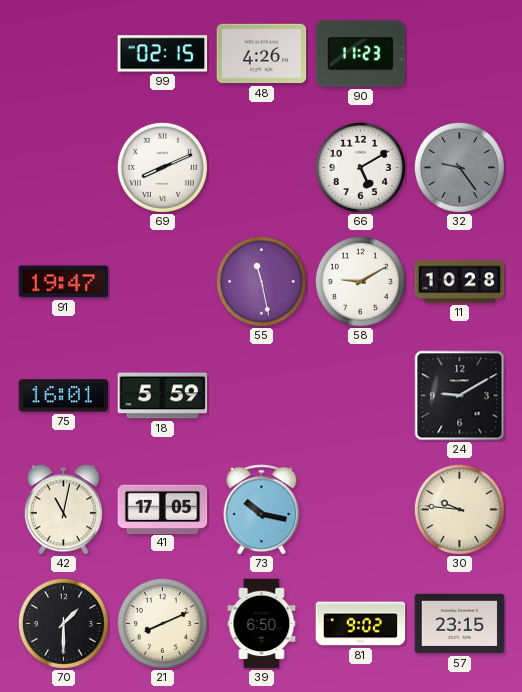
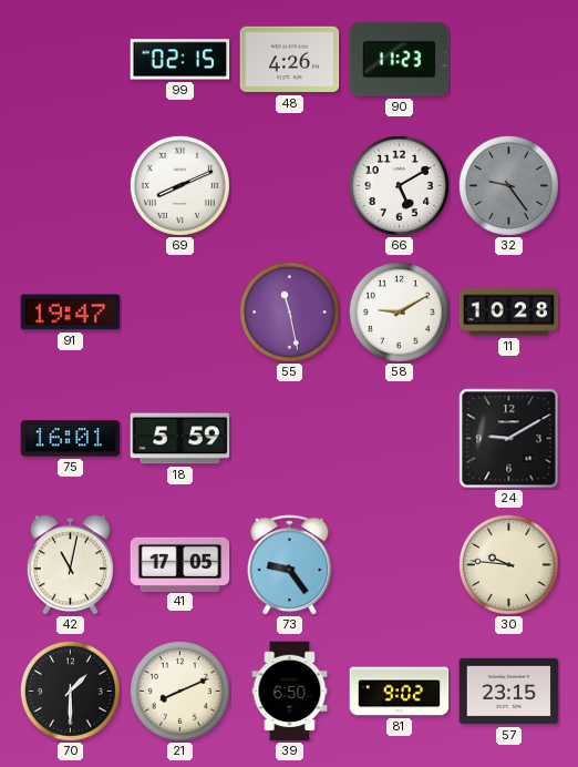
73: 10:17 -> 9:24 (290, 565)
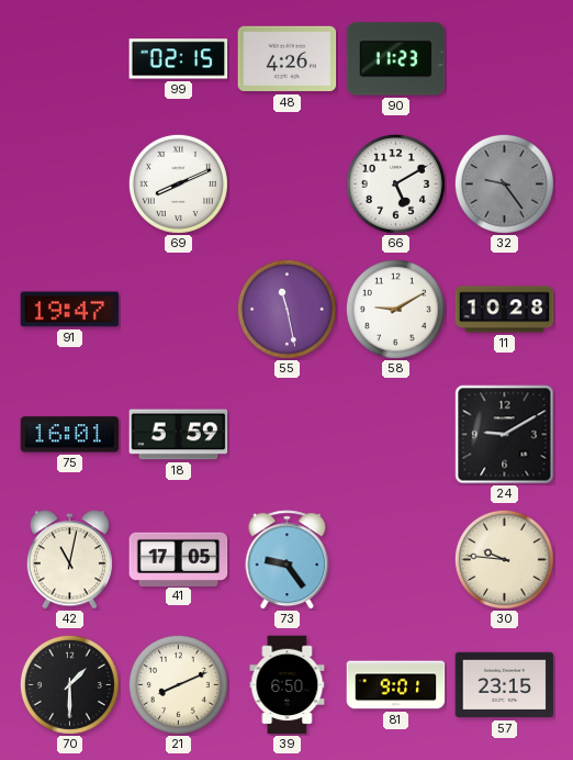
81: 9:02 -> 9:01 (396, 685)
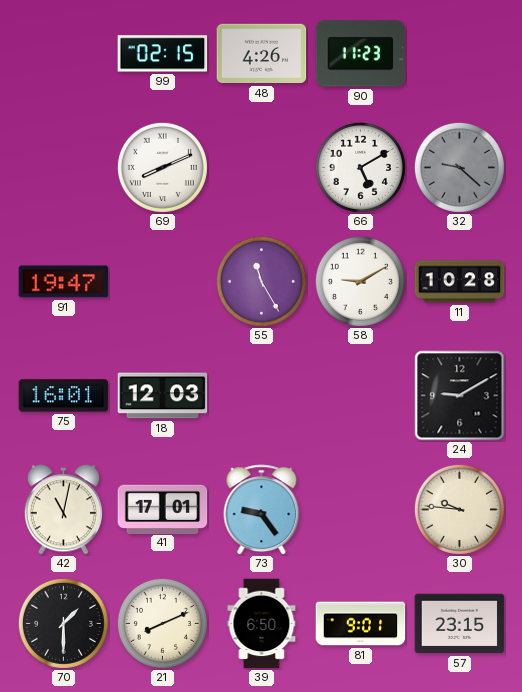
32: 9:24 -> 9:22 (459, 167)
55: 11:28 -> 11:25 (261, 281)
18: 5:59 -> 12:03 (163, 396)
41: 17:05 -> 17:01 (163, 509)
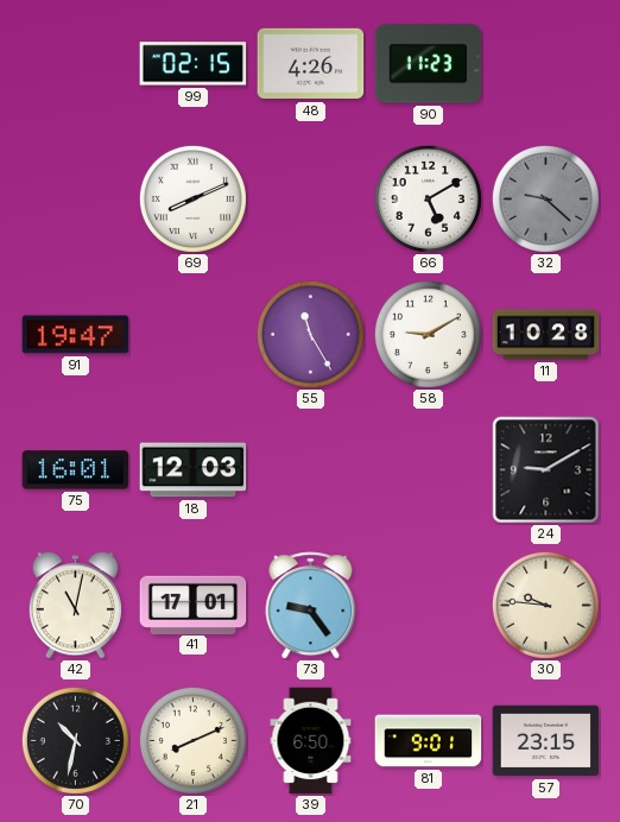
70: 1:30 -> 10:32 (75, 740)
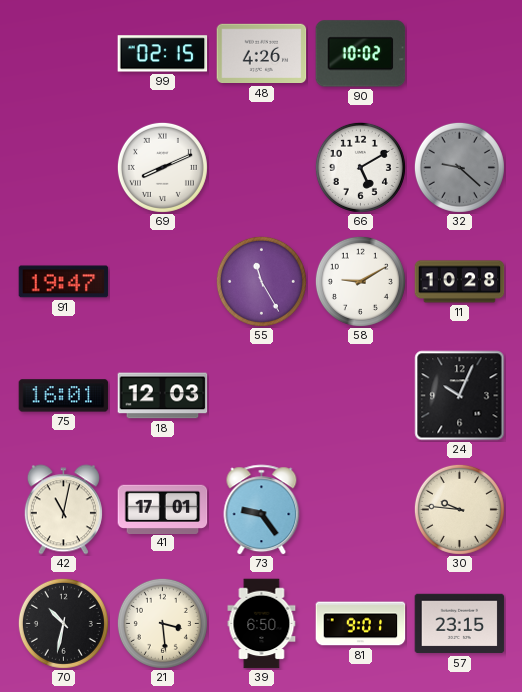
90: 11:23 -> 10:02 (361, 54)
24: 9:10 -> 10:04 (460, 396)
21: 8:11 -> 3:29 (162, 623)
